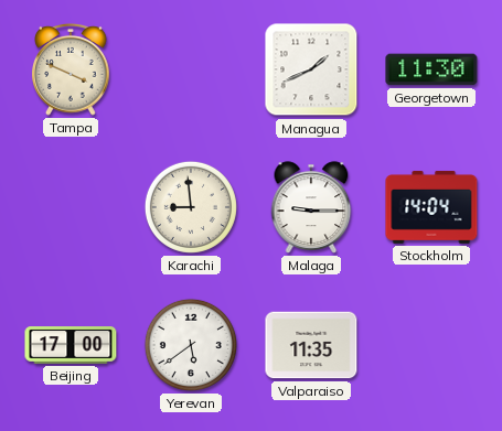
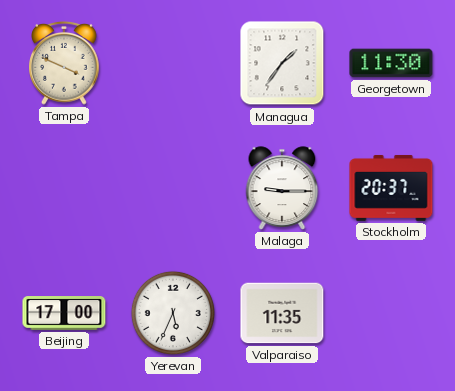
Managua: 1:41 -> 1:36 (282, 63)
Karachi: 8:59 -> none (191, 207)
Stockholm: 14:04 -> 20:37 (391, 188)
Yerevan: 5:39 -> 5:34 (173, 313)
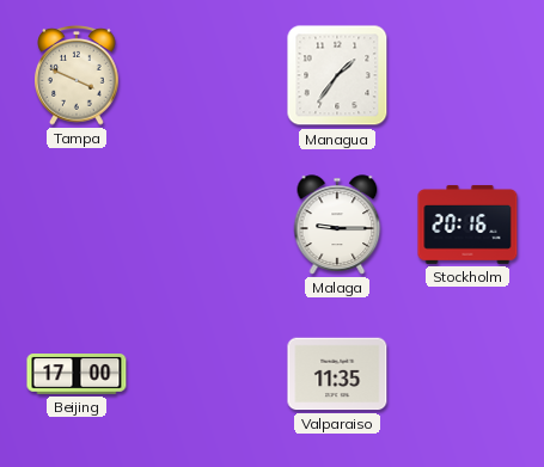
Georgetown: 11:30 -> none (391, 63)
Stockholm: 20:37 -> 20:16 (467, 225)
Yerevan: 5:34 -> none (173, 313)
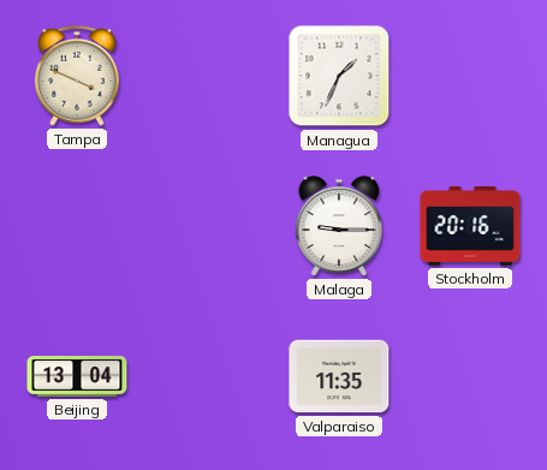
Managua: 1:36 -> 1:34 (339, 76)
Beijing: 17:00 -> 13:04 (77, 376)
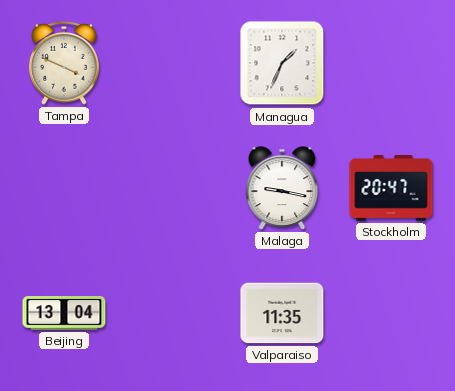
Malaga: 9:15 -> 9:17 (282, 188)
Stockholm: 20:16 -> 20:47 (391, 188)
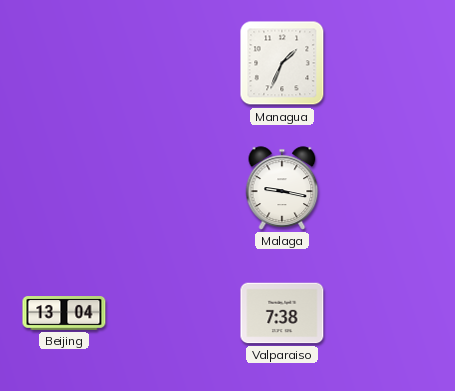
Tampa: 3:49 -> none (64, 63)
Stockholm: 20:47 -> none (391, 188)
Valparaiso: 11:35 -> 7:38 (282, 313)
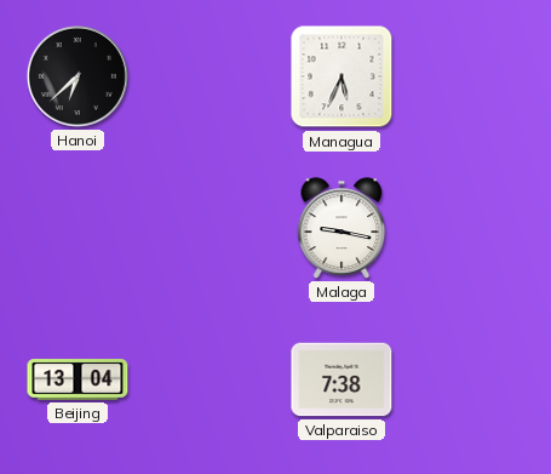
Hanoi: none -> 6:38 (78, 76)
Managua: 1:34 -> 5:34 (341, 76)
